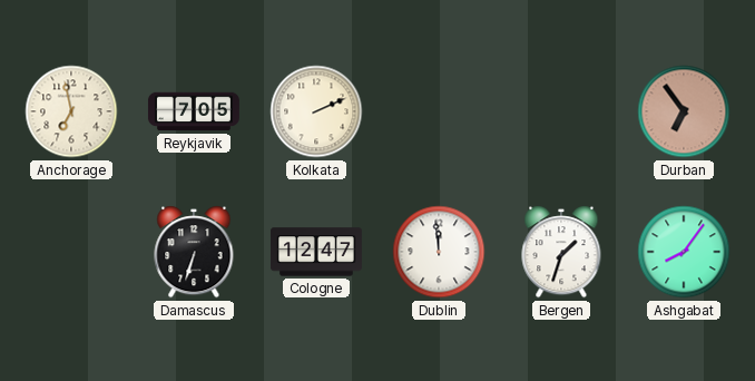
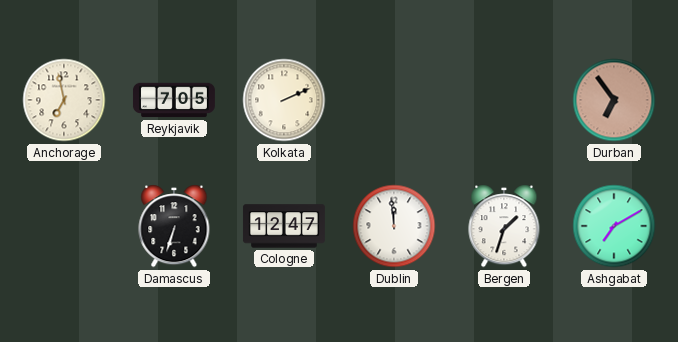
Ashgabat: 8:06 -> 7:10 (614, 226)
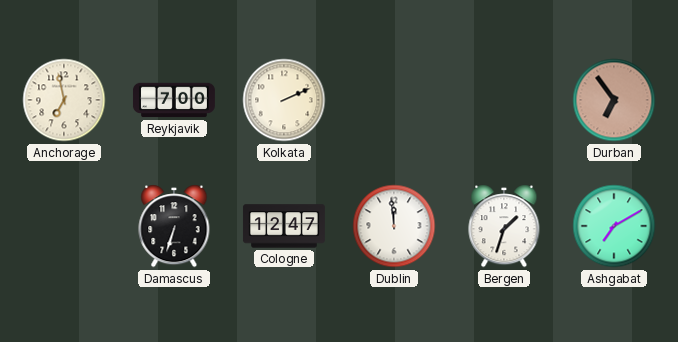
Reykjavik: 7:05 -> 7:00 (174, 100)
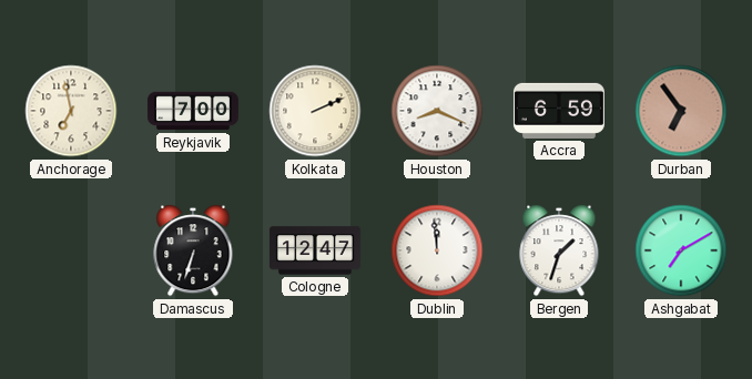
Houston: none -> 8:19 (437, 111)
Accra: none -> 6:59 (559, 111)
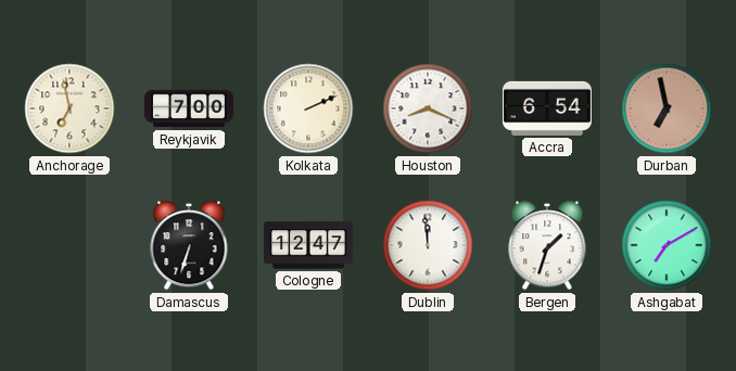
Accra: 6:59 -> 6:54 (547, 108)
Durban: 6:54 -> 6:58 (667, 108)
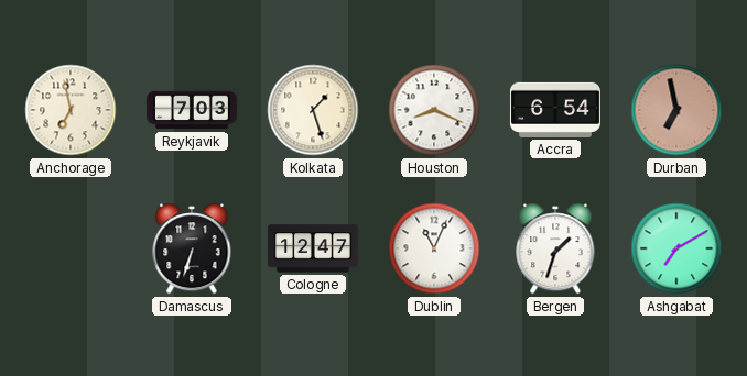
Reykjavik: 7:00 -> 7:03 (192, 110)
Kolkata: 2:11 -> 1:27 (313, 110)
Dublin: 11:59 -> 11:04 (434, 248)
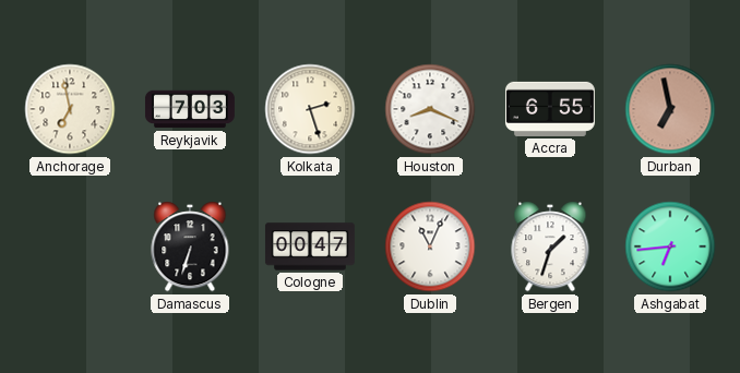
Kolkata: 1:27 -> 2:27 (310, 109)
Accra: 6:54 -> 6:55 (550, 109)
Cologne: 12:47 -> 00:47 (310, 246)
Ashgabat: 7:10 -> 6:44 (670, 246)
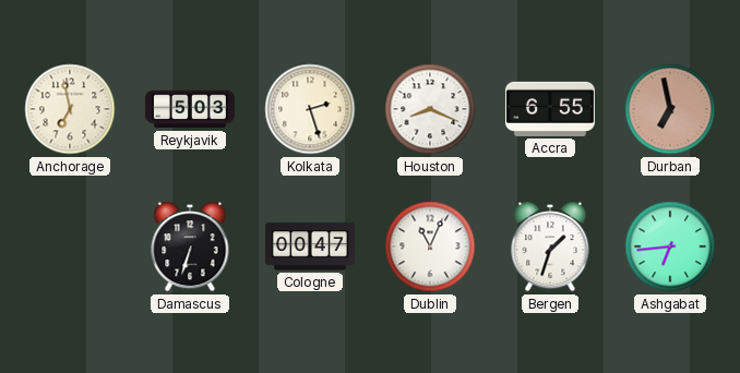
Reykjavik: 7:03 -> 5:03 (190, 109)
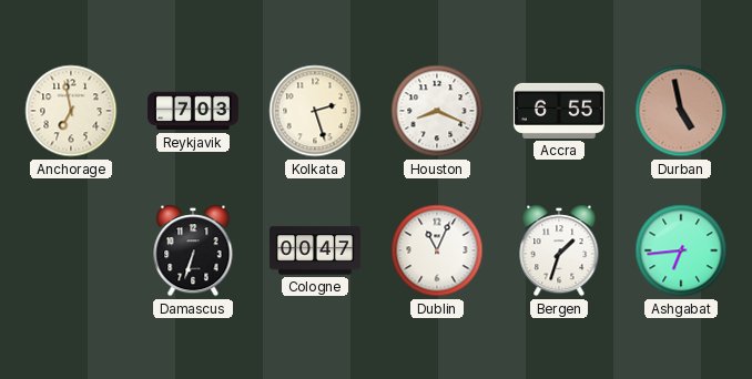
Reykjavik: 5:03 -> 7:03 (193, 111)
Durban: 6:58 -> 4:58 (681, 111)
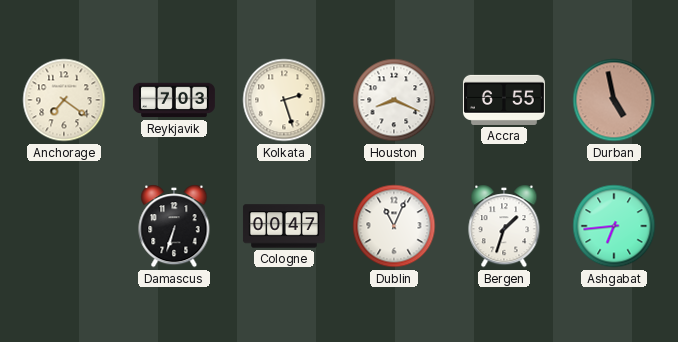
Anchorage: 6:58 -> 7:21 (64, 100)
